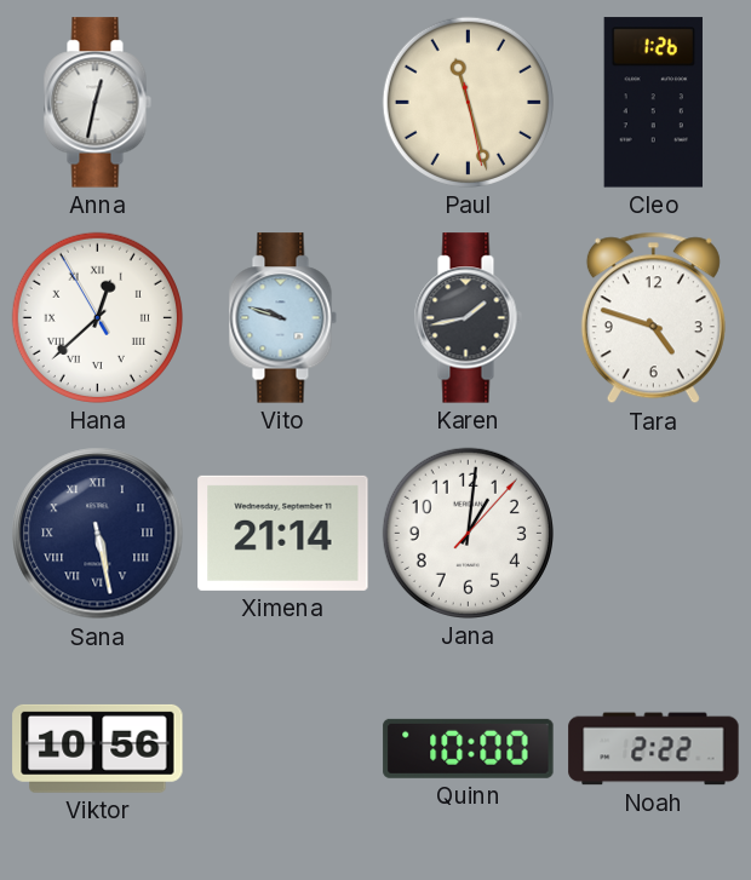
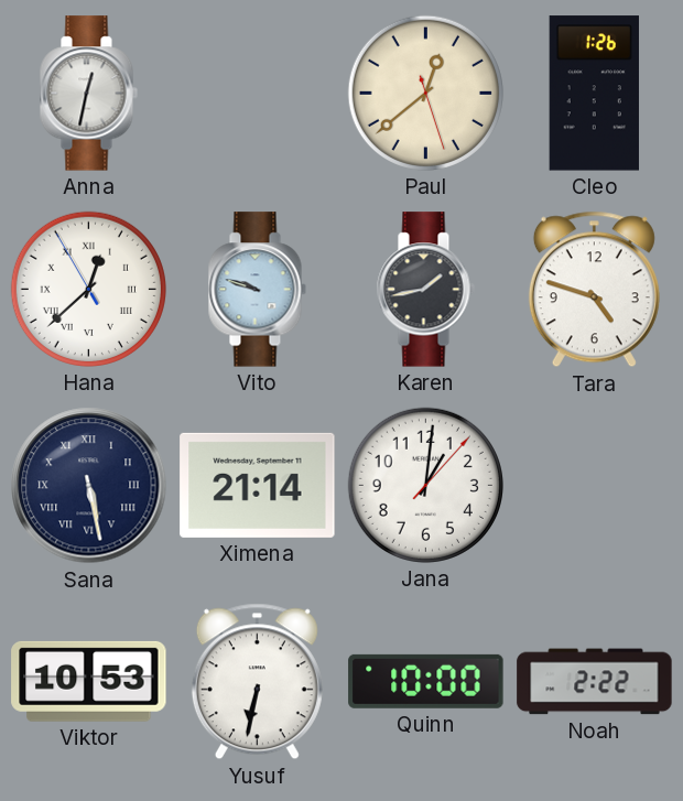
Paul: 11:27 -> 12:38 (425, 93)
Viktor: 10:56 -> 10:53 (89, 681)
Yusuf: none -> 6:32 (257, 682)
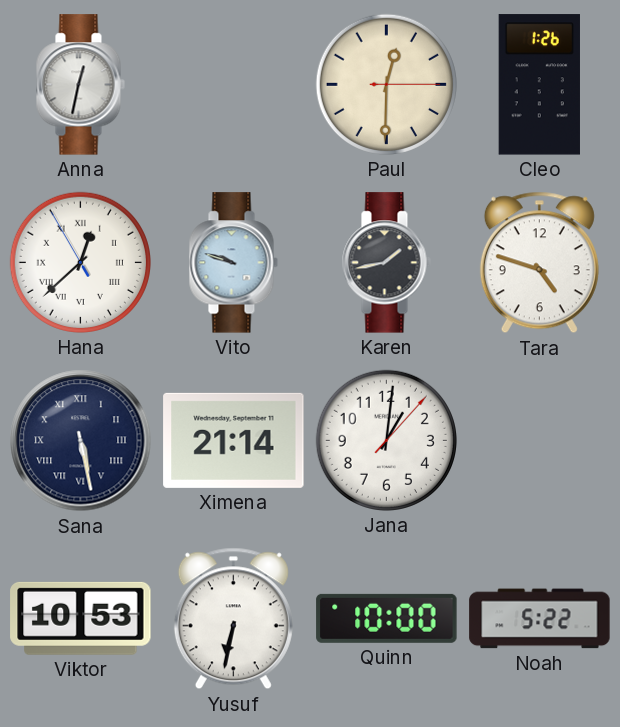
Paul: 12:38 -> 12:30 (386, 84)
Noah: 2:22 -> 5:22 (540, 619)
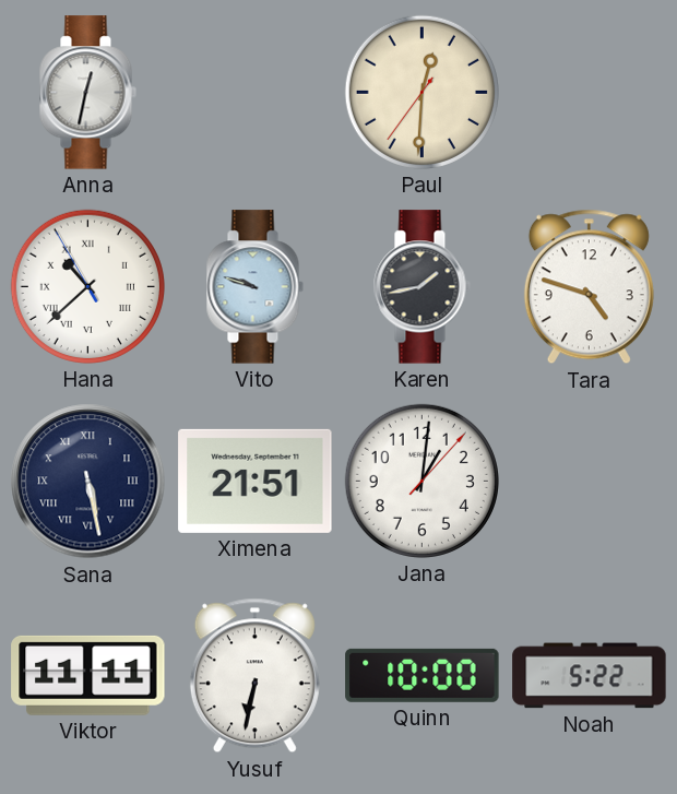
Paul: 12:30:15 -> 12:30:36 (421, 92)
Cleo: 1:26 -> none (539, 85)
Hana: 12:37 -> 10:37 (87, 286)
Ximena: 21:14 -> 21:51 (256, 481)
Viktor: 10:53 -> 11:11 (88, 675)
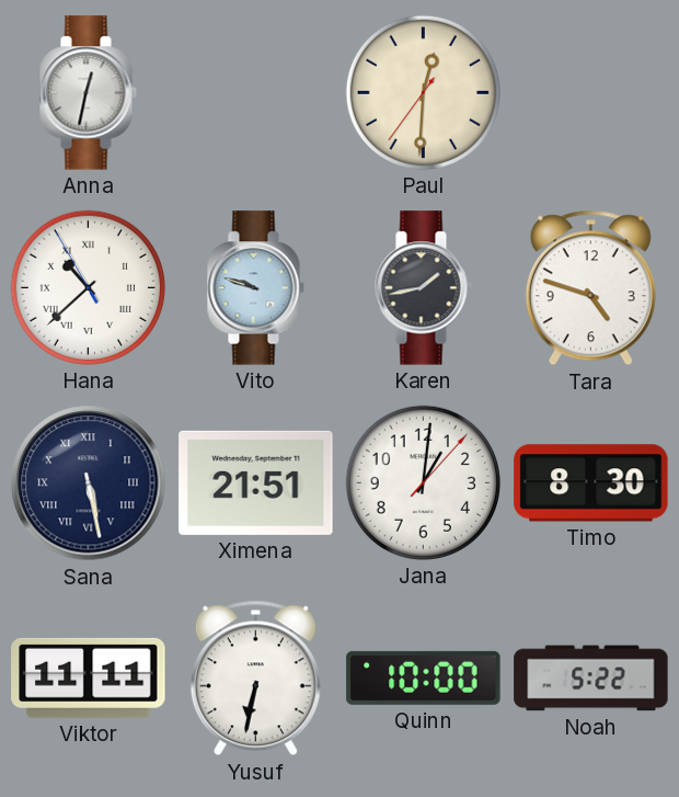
Timo: none -> 8:30 (591, 483)
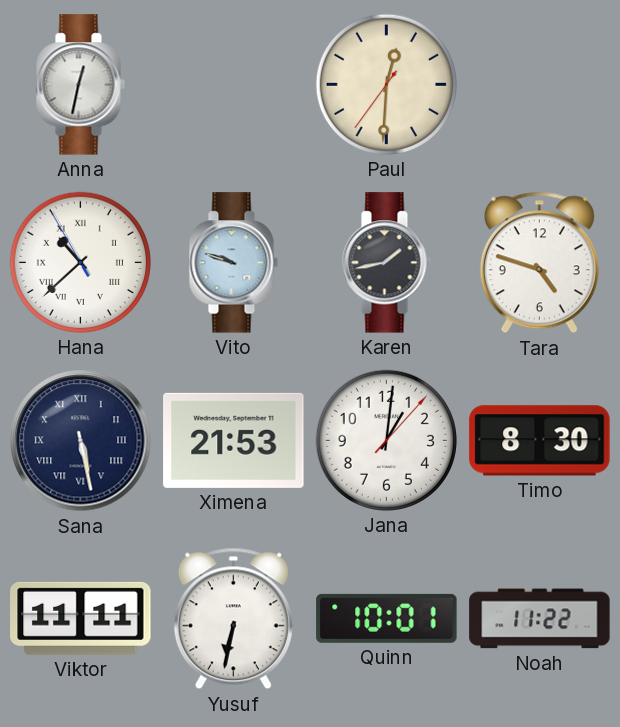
Ximena: 21:51 -> 21:53 (234, 440)
Quinn: 10:00 -> 10:01 (387, 618)
Noah: 5:22 -> 11:22 (540, 619)
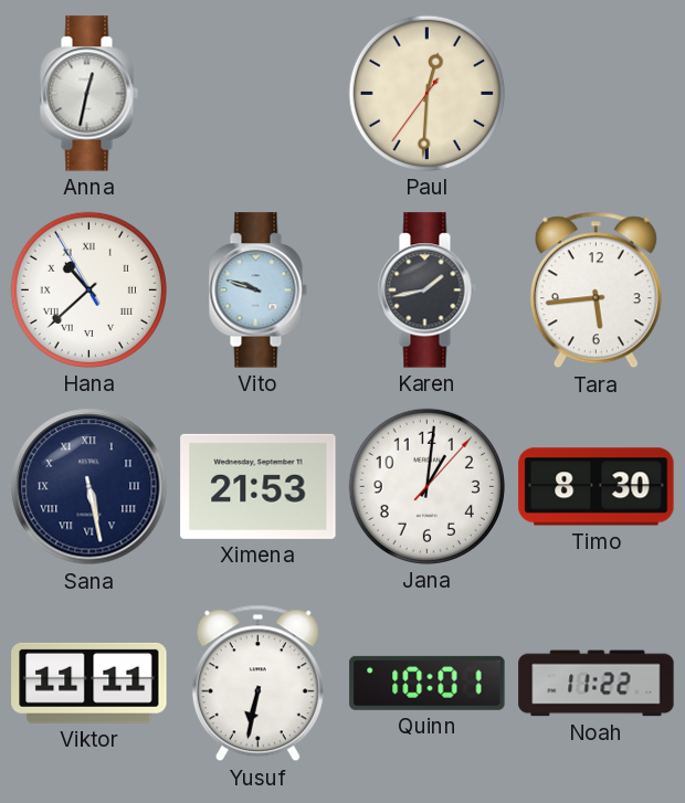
Tara: 4:48 -> 5:44 (596, 290)
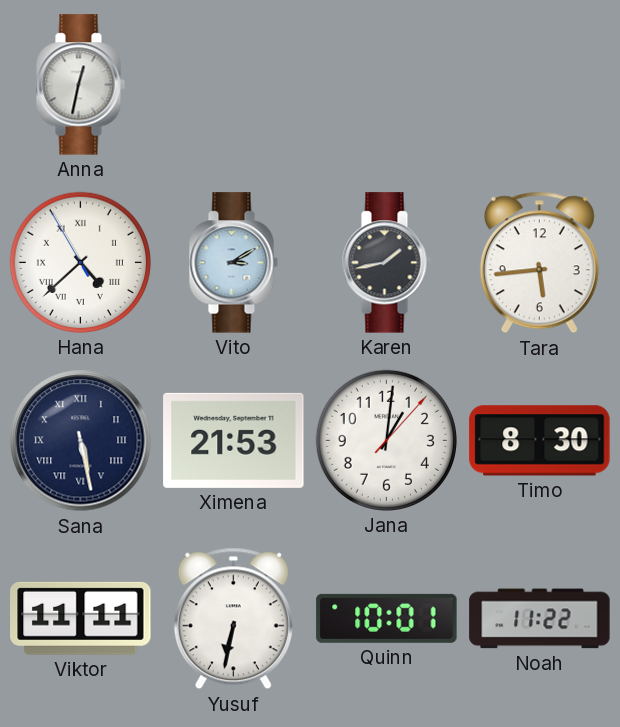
Paul: 12:30 -> none (426, 93)
Hana: 10:37 -> 4:37 (80, 262)
Vito: 9:48 -> 3:10 (233, 263)
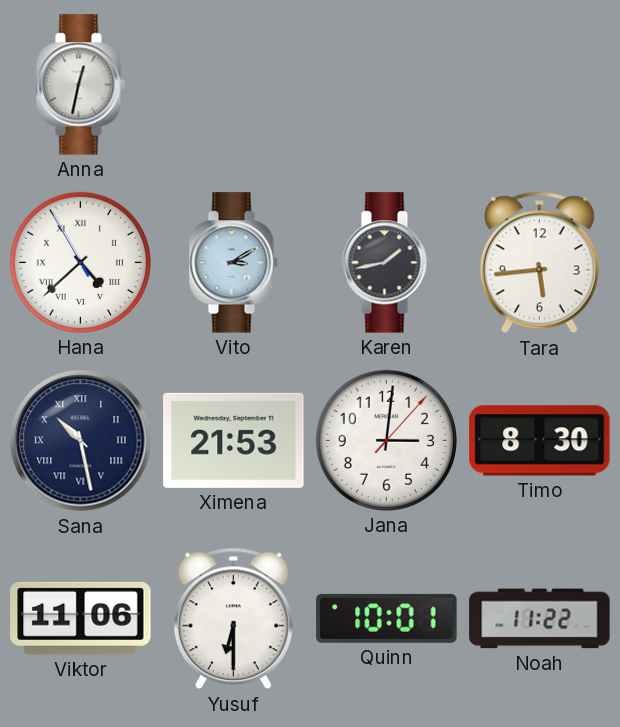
Sana: 5:28 -> 10:28 (81, 441)
Jana: 1:01 -> 3:01 (386, 440)
Viktor: 11:11 -> 11:06 (81, 618)
Yusuf: 6:32 -> 6:30 (233, 619)
